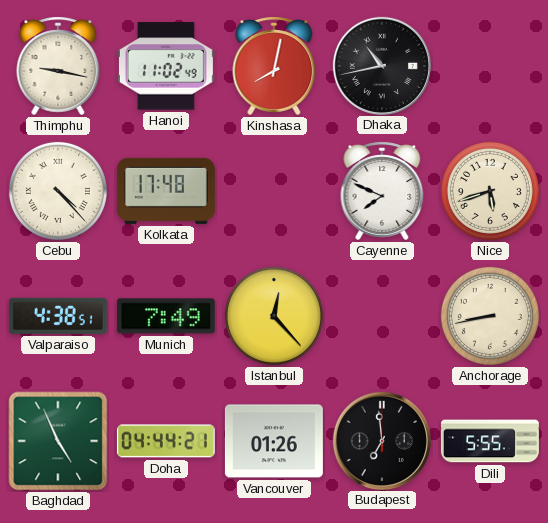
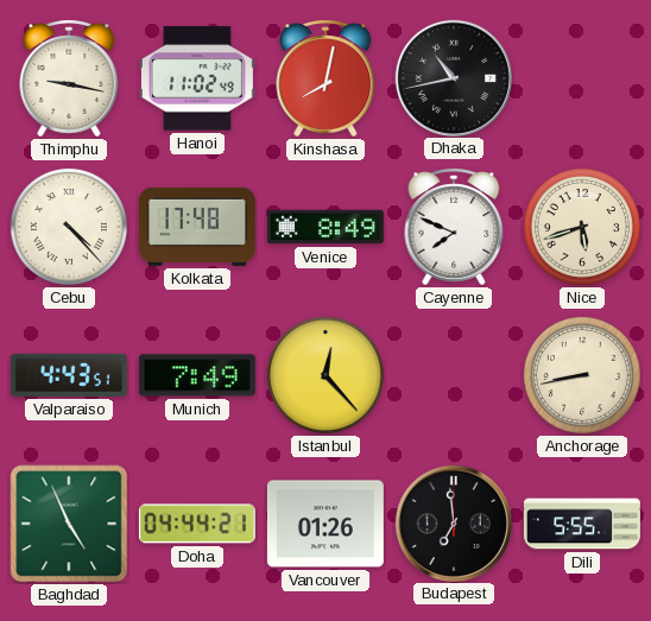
Venice: none -> 8:49 (325, 227)
Valparaiso: 4:38 -> 4:43 (69, 375)
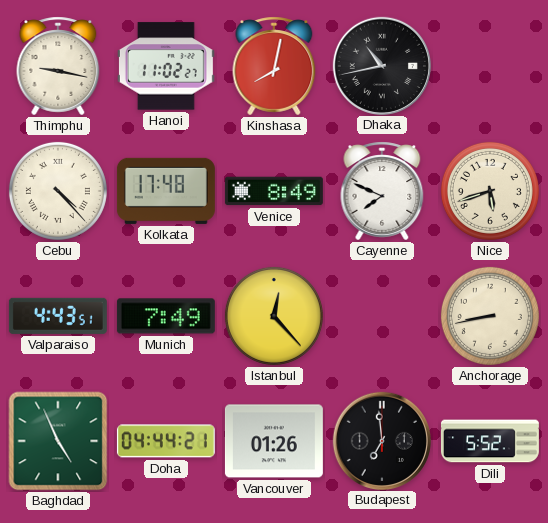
Hanoi: 11:02:49 -> 11:02:27 (166, 66)
Dili: 5:55 -> 5:52 (490, 441)
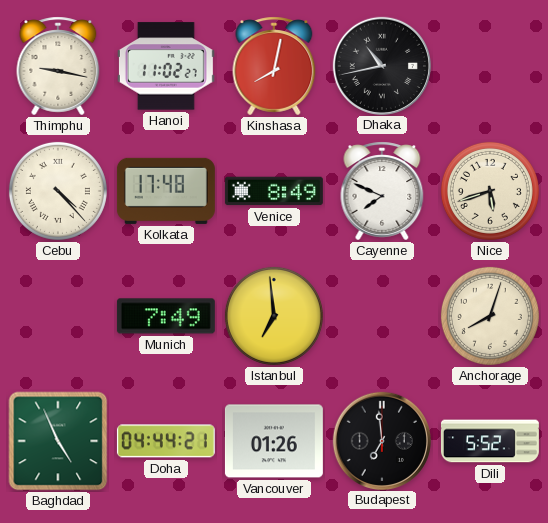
Valparaiso: 4:43 -> none (58, 316)
Istanbul: 12:23 -> 6:59 (274, 316)
Anchorage: 8:43 -> 8:03 (490, 316)
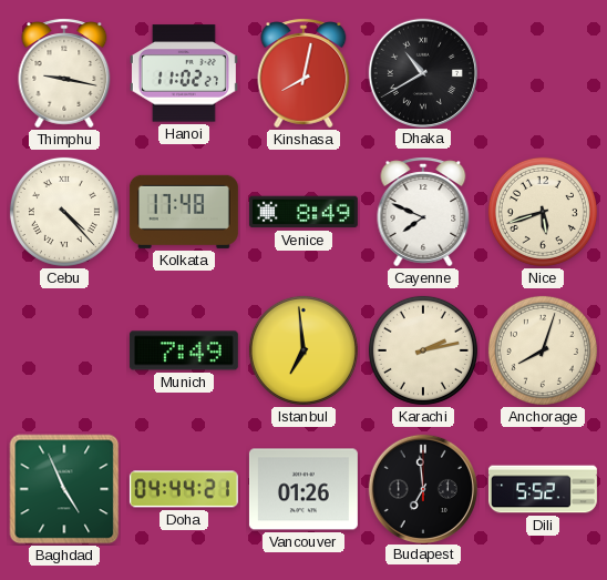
Dhaka: 10:43 -> 10:40 (422, 72)
Karachi: none -> 2:13 (423, 350)
